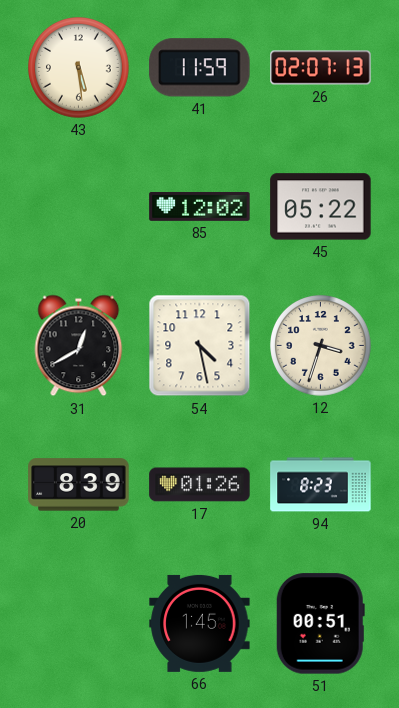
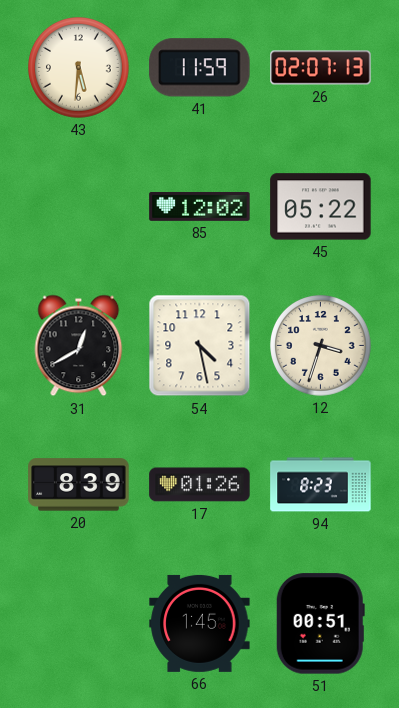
43: 5:29 -> 5:31 (79, 68)
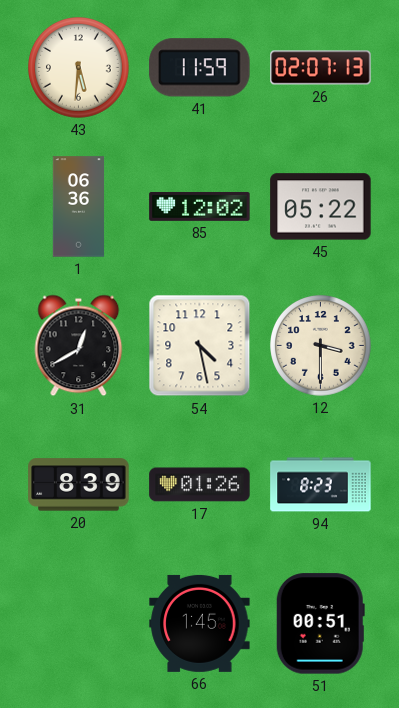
1: none -> 06:36 (79, 207)
12: 3:33 -> 3:30 (321, 346)
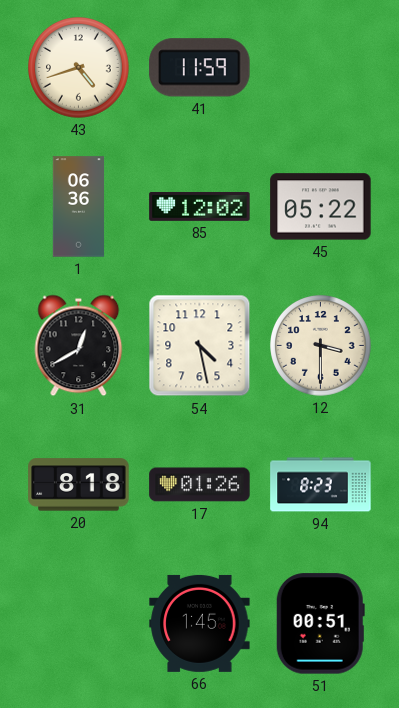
43: 5:31 -> 4:42 (79, 68)
26: 02:07 -> none (321, 68)
20: 8:39 -> 8:18 (79, 485)
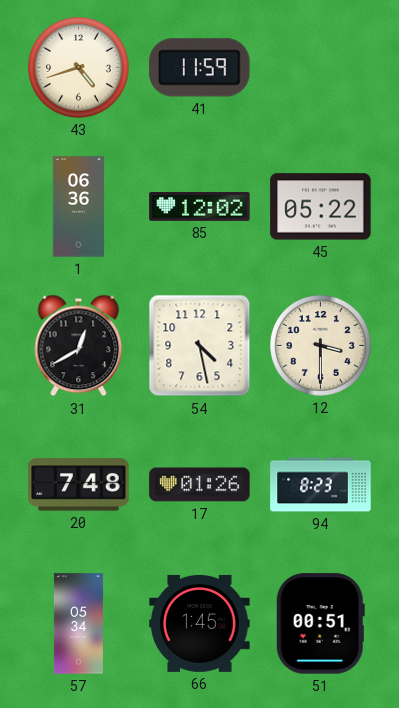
20: 8:18 -> 7:48 (79, 485)
57: none -> 05:34 (78, 624)
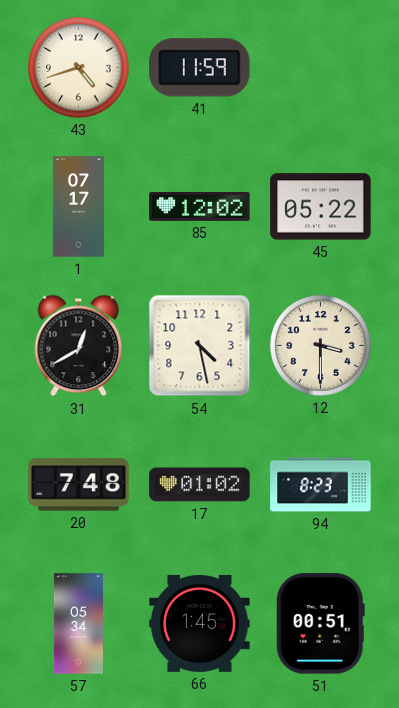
1: 06:36 -> 07:17 (79, 207)
17: 01:26 -> 01:02 (200, 485)
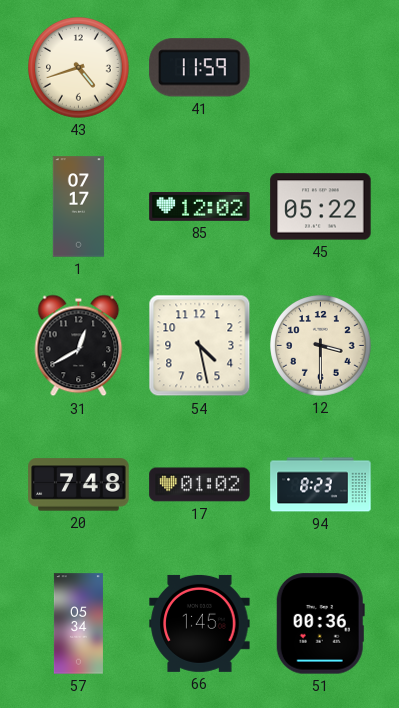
51: 00:51 -> 00:36 (320, 624)
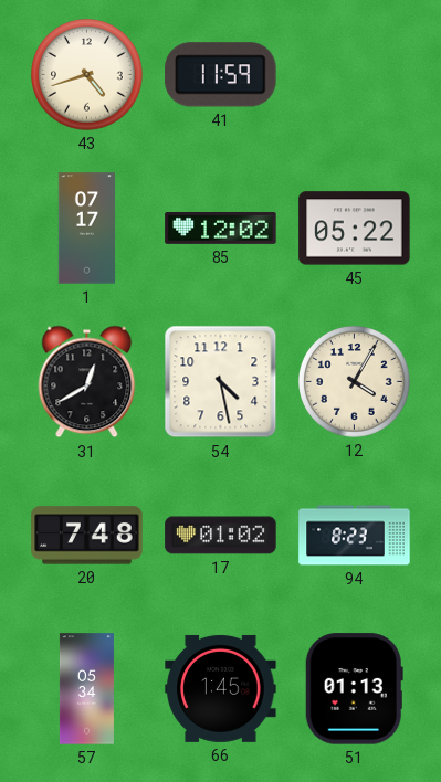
12: 3:30 -> 4:05 (355, 382)
51: 00:36 -> 01:13 (354, 689)
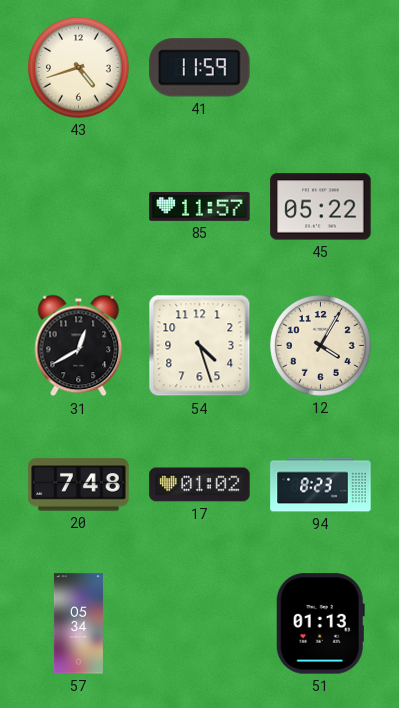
1: 07:17 -> none (87, 229)
85: 12:02 -> 11:57 (200, 206)
54: 4:28 -> 4:27 (200, 346)
66: 1:45 -> none (221, 688)
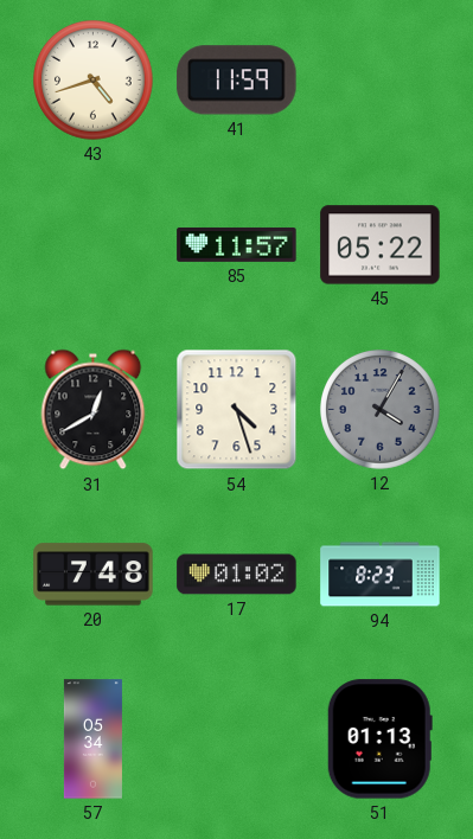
12 dial: cream -> grey (381, 410)
